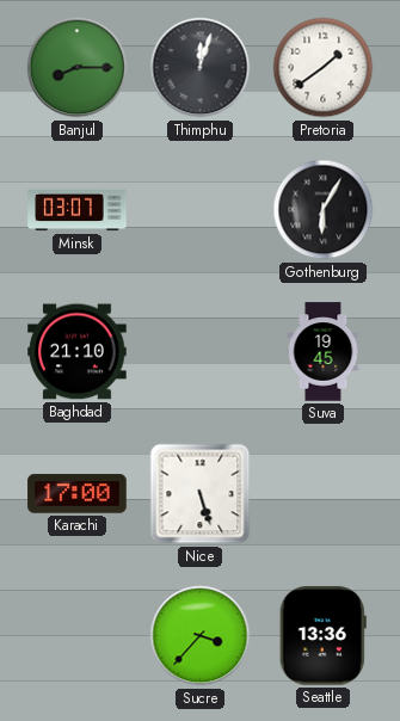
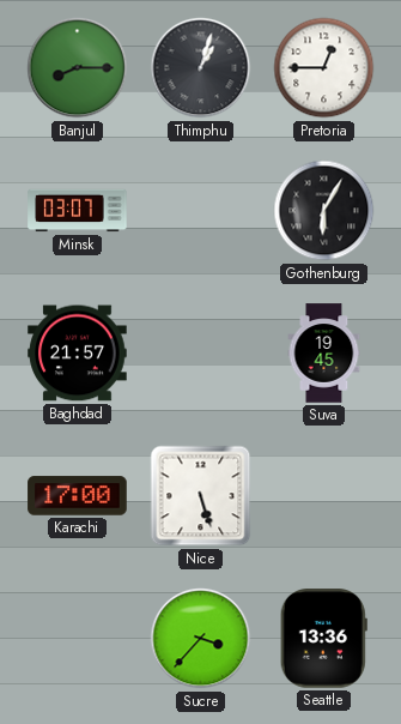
Thimphu: 12:03 -> 1:03 (201, 68)
Pretoria: 1:39 -> 12:45 (324, 68)
Baghdad: 21:10 -> 21:57 (78, 354)
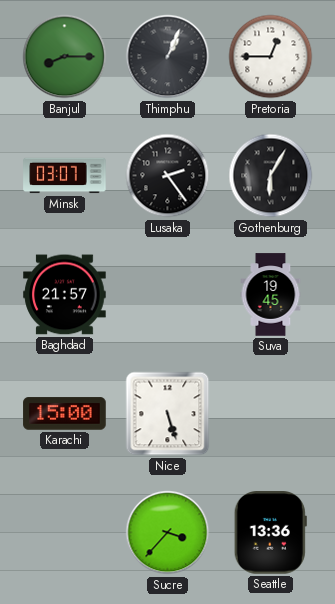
Thimphu: 1:03 -> 1:04 (168, 57)
Lusaka: none -> 2:24 (168, 176)
Karachi: 17:00 -> 15:00 (65, 414)
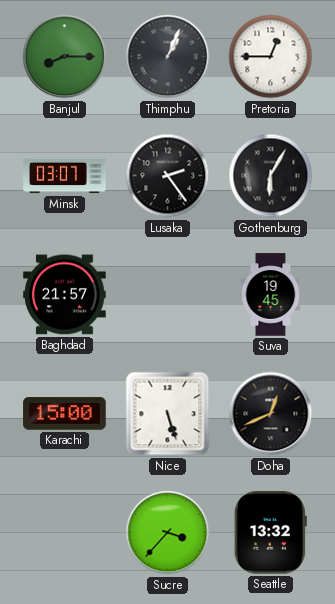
Doha: none -> 12:41 (271, 414)
Seattle: 13:36 -> 13:32 (270, 533)
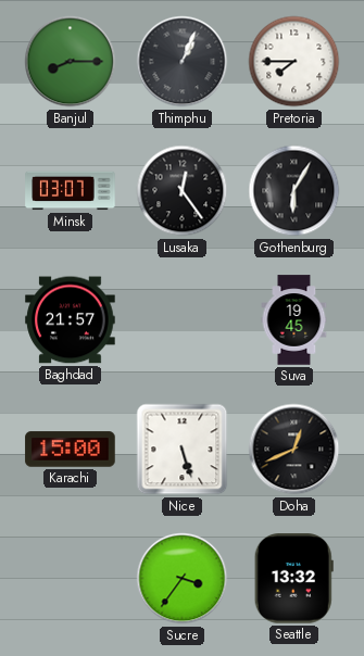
Pretoria: 12:45 -> 7:45 (294, 62)
Lusaka: 2:24 -> 12:24 (183, 191)
Sucre: 3:37 -> 3:36 (183, 579)
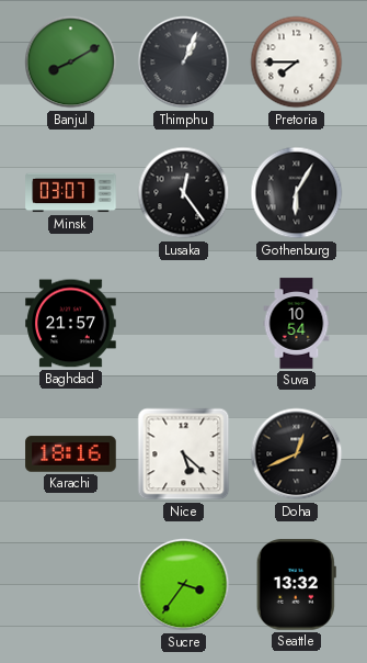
Banjul: 8:15 -> 8:10 (71, 63)
Suva: 19:45 -> 10:54 (297, 324)
Karachi: 15:00 -> 18:16 (71, 454)
Nice: 5:27 -> 5:22 (184, 454)
